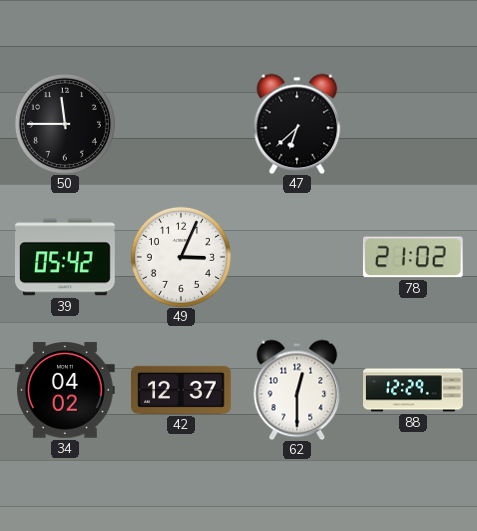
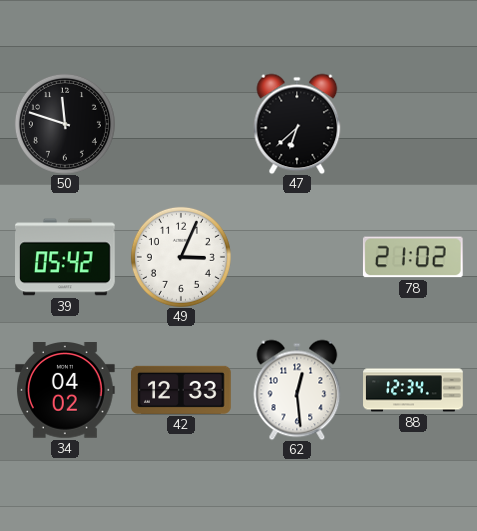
50: 11:45 -> 11:48 (65, 124)
42: 12:37 -> 12:33 (182, 390)
62: 12:30 -> 12:29 (297, 390)
88: 12:29 -> 12:34 (413, 390)
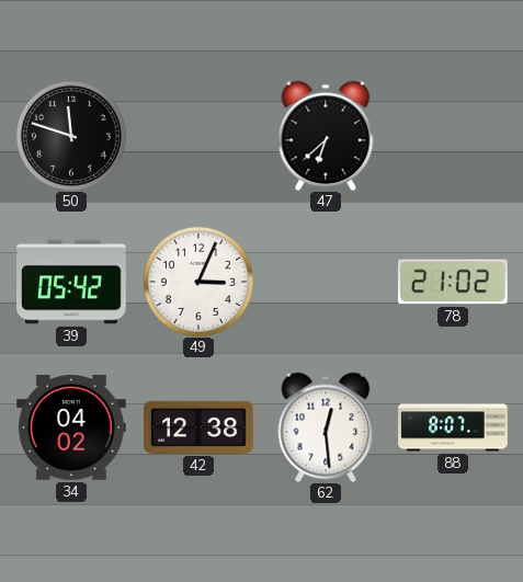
42: 12:33 -> 12:38 (200, 427)
88: 12:34 -> 8:07 (453, 427)
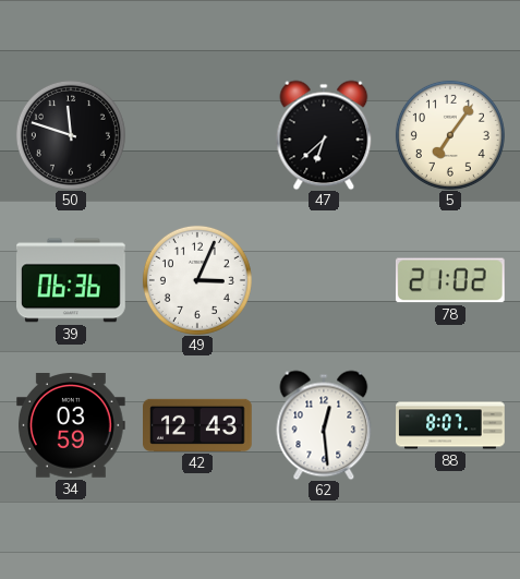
5: none -> 7:06 (450, 135)
39: 05:42 -> 06:36 (72, 280)
34: 04:02 -> 03:59 (72, 426)
42: 12:38 -> 12:43 (198, 425)
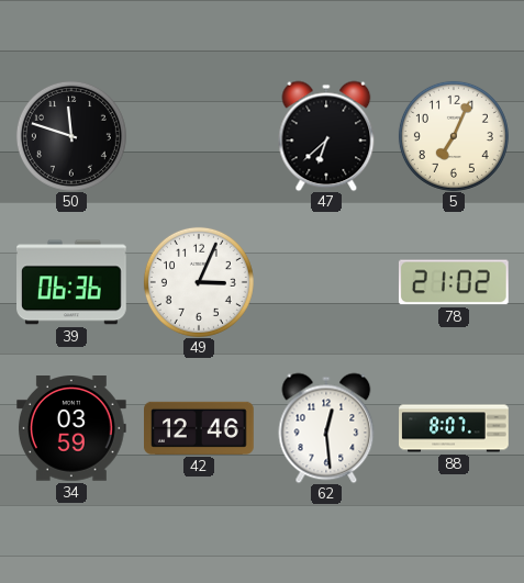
5: 7:06 -> 7:04 (454, 136)
42: 12:43 -> 12:46 (200, 428)
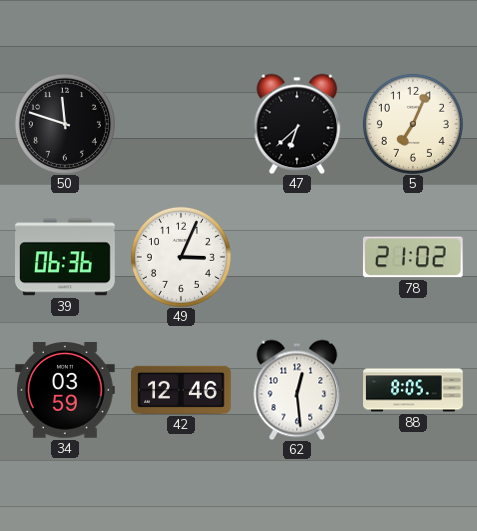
88: 8:07 -> 8:05 (413, 390)
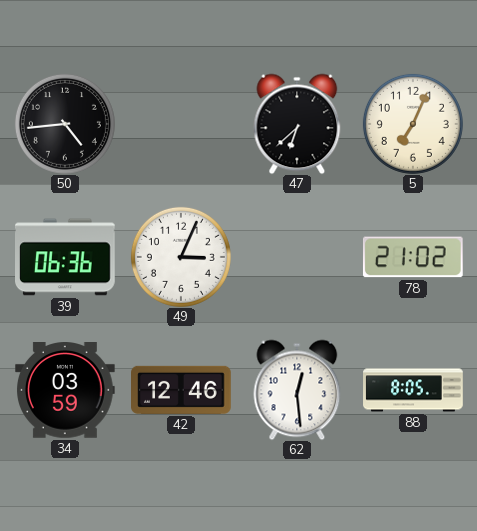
50: 11:48 -> 4:44 (65, 124)
